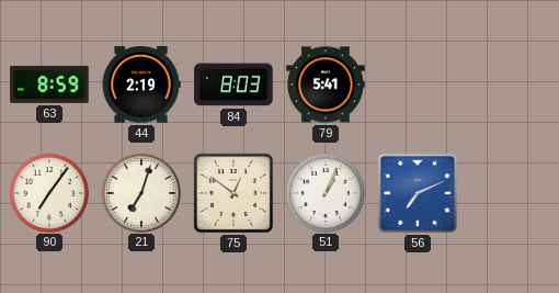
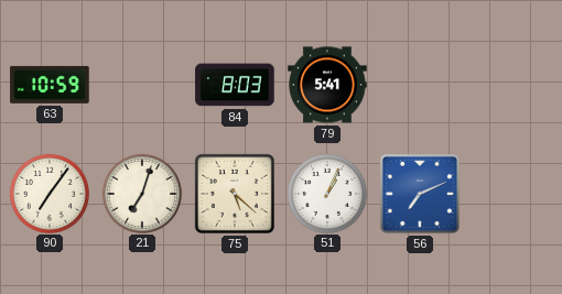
63: 8:59 -> 10:59 (50, 85)
44: 2:19 -> none (141, 84)
75: 12:51 -> 5:22 (235, 194)
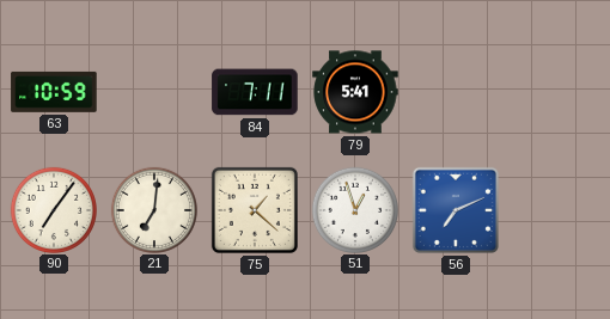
84: 8:03 -> 7:11 (255, 92)
21: 7:03 -> 7:01 (154, 209)
75: 5:22 -> 1:22 (255, 210)
51: 1:04 -> 12:57 (355, 209)
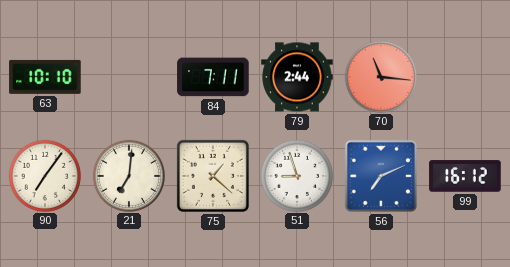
63: 10:59 -> 10:10 (45, 77)
79: 5:41 -> 2:44 (297, 77)
70: none -> 11:16 (381, 76)
51: 12:57 -> 8:57 (297, 175)
99: none -> 16:12 (465, 176)
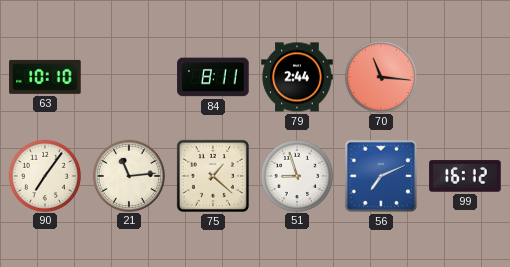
84: 7:11 -> 8:11 (213, 77)
21: 7:01 -> 11:14 (129, 175)
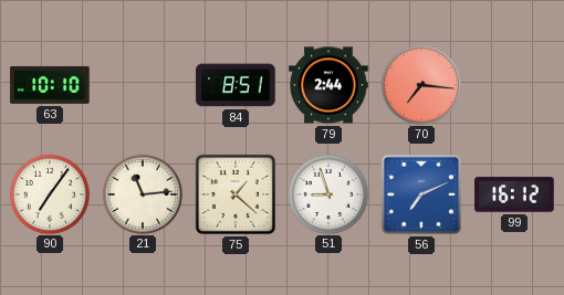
84: 8:11 -> 8:51 (236, 85)
70: 11:16 -> 7:16 (421, 84)
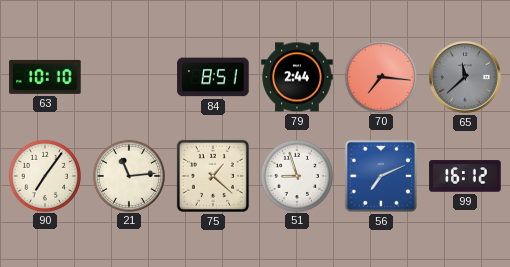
65: none -> 11:38 (465, 77)
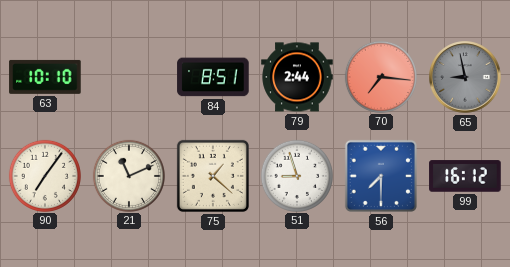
65: 11:38 -> 8:58 (465, 77)
21: 11:14 -> 11:11 (129, 175)
56: 7:11 -> 7:30 (381, 176)
